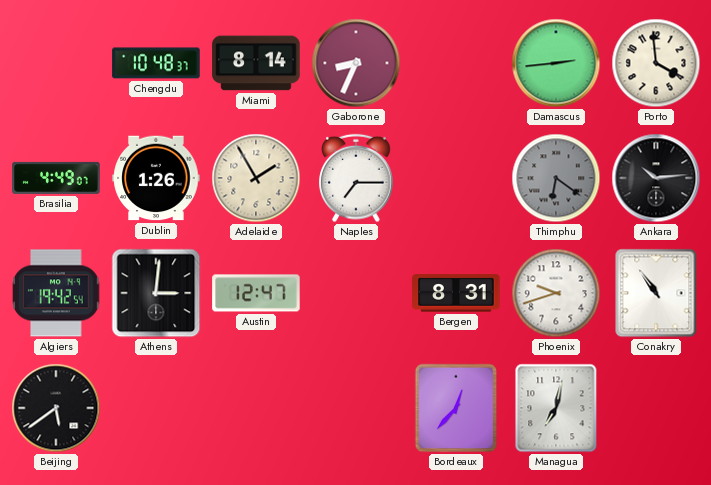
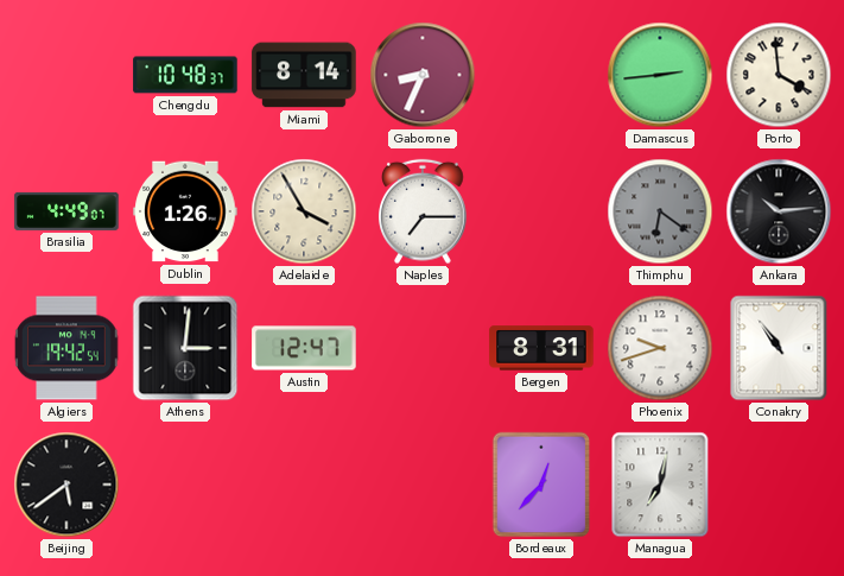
Adelaide: 1:55 -> 3:55 (304, 211)
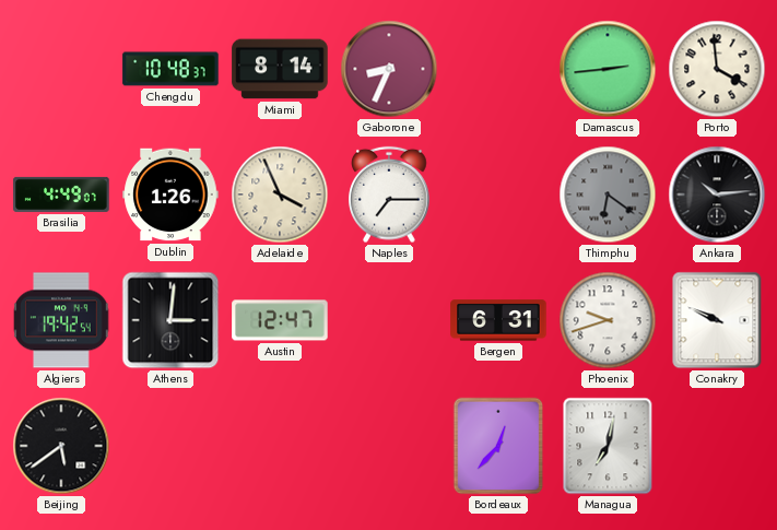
Adelaide: 3:55 -> 3:56 (280, 195)
Bergen: 8:31 -> 6:31 (498, 320)
Conakry: 10:54 -> 9:49 (717, 320)
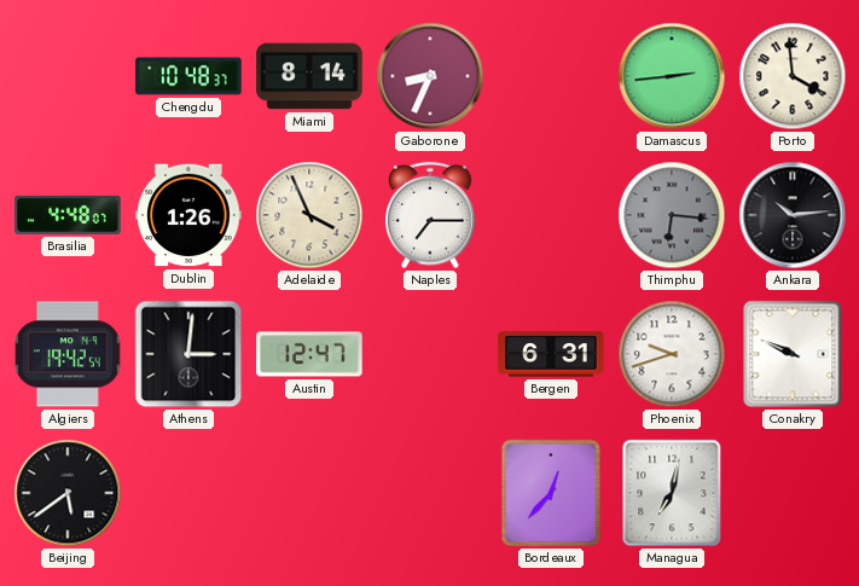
Brasilia: 4:49 -> 4:48 (68, 215)
Thimphu: 6:21 -> 6:16 (672, 215)
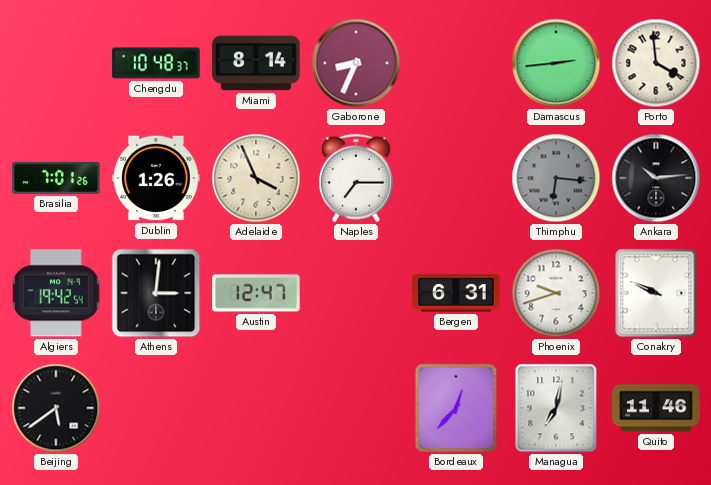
Brasilia: 4:48 -> 7:01 (56, 178)
Quito: none -> 11:46 (656, 408)
